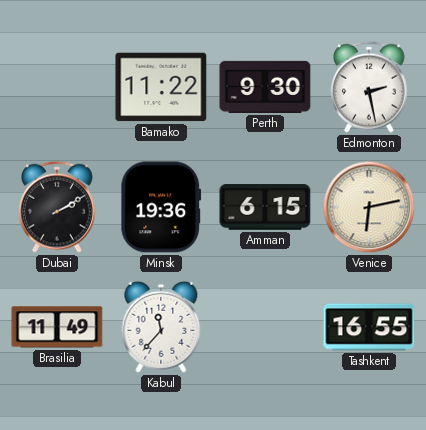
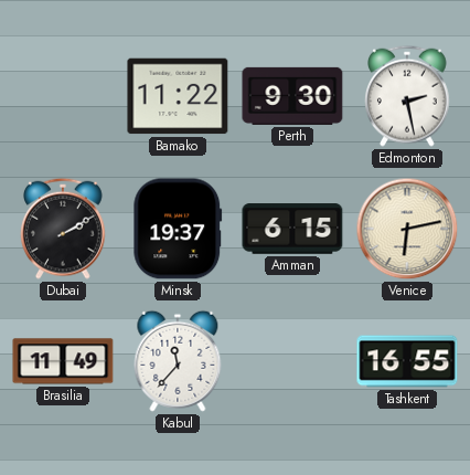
Minsk: 19:36 -> 19:37 (178, 229)
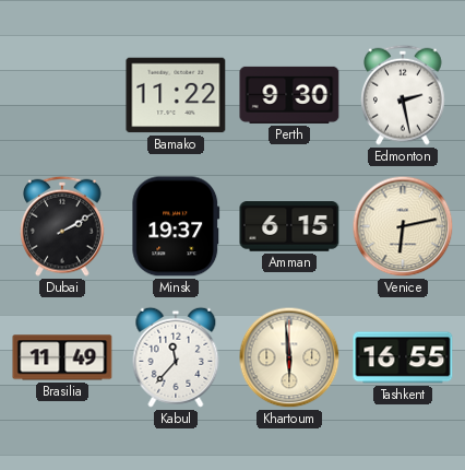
Khartoum: none -> 5:59 (289, 357)
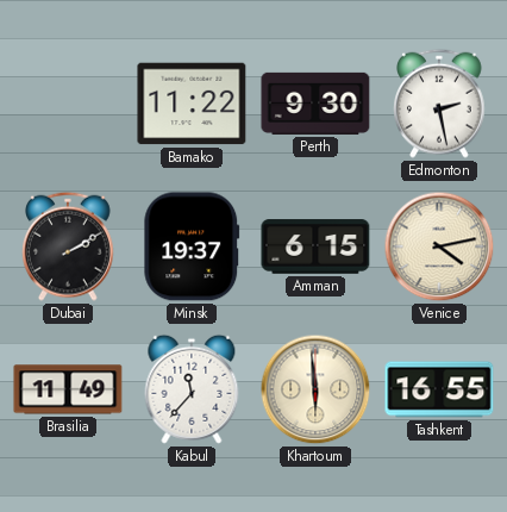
Venice: 6:13 -> 4:13 (439, 246)
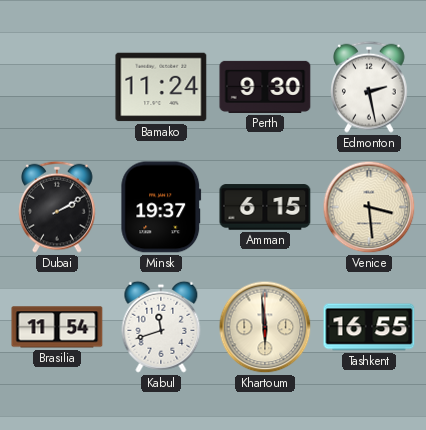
Bamako: 11:22 -> 11:24 (161, 87)
Venice: 4:13 -> 3:29 (369, 207)
Brasilia: 11:49 -> 11:54 (57, 327)
Kabul: 11:37 -> 11:42 (161, 327)
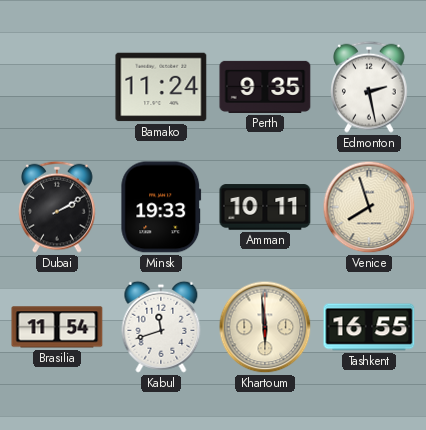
Perth: 9:30 -> 9:35 (265, 87)
Minsk: 19:37 -> 19:33 (161, 207)
Amman: 6:15 -> 10:11 (265, 207)
Venice: 3:29 -> 7:57 (369, 207)
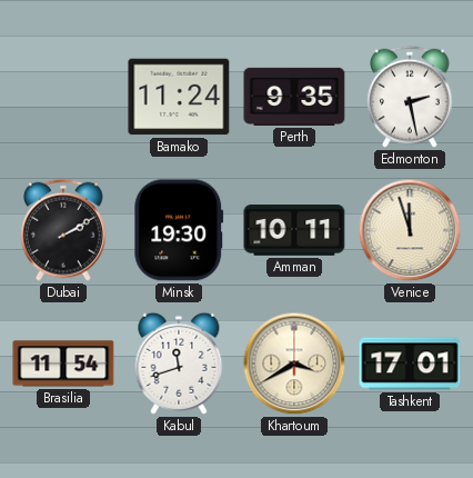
Minsk: 19:33 -> 19:30 (179, 230)
Venice: 7:57 -> 11:57 (410, 230)
Khartoum: 5:59 -> 3:40 (294, 364)
Tashkent: 16:55 -> 17:01 (410, 364)
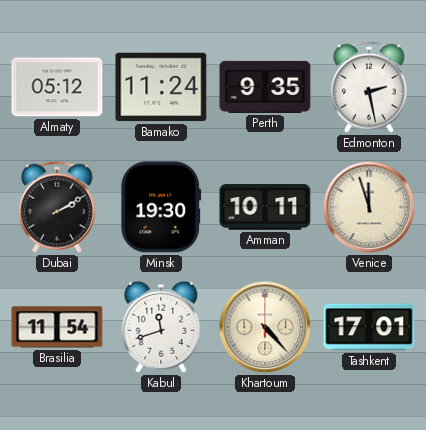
Almaty: none -> 05:12 (57, 87)
Khartoum: 3:40 -> 4:23 (265, 327)
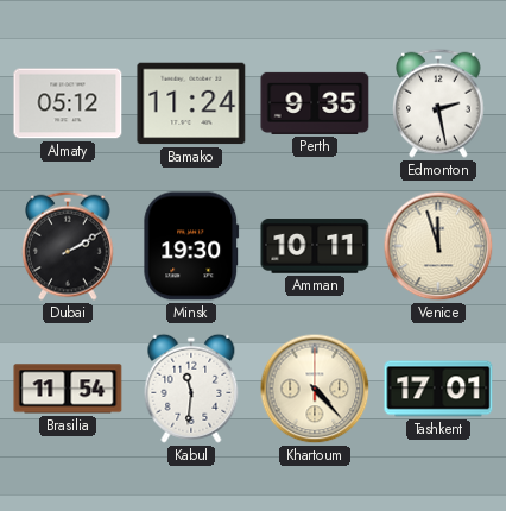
Kabul: 11:42 -> 11:31 (191, 389)
